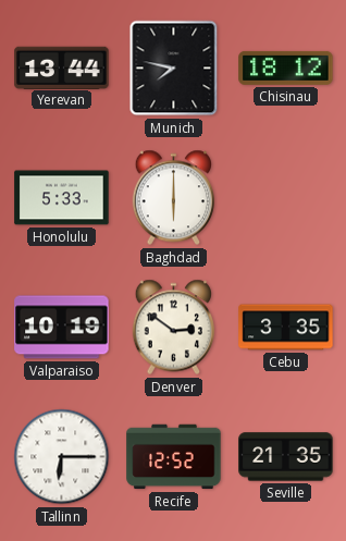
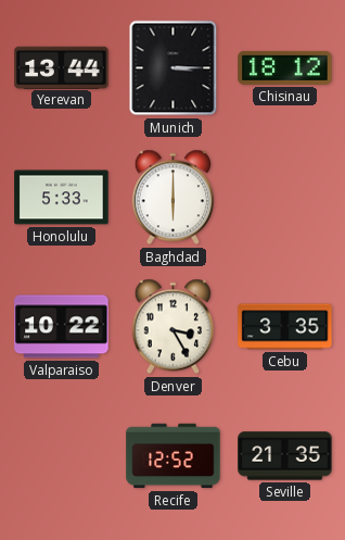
Munich: 7:47 -> 3:15 (174, 68)
Valparaiso: 10:19 -> 10:22 (62, 327)
Denver: 2:51 -> 3:25 (173, 327)
Tallinn: 6:15 -> none (62, 457)
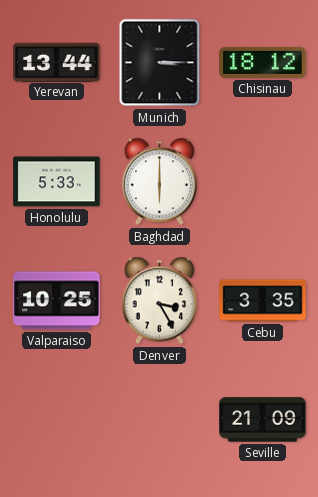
Valparaiso: 10:22 -> 10:25 (57, 301)
Recife: 12:52 -> none (174, 456)
Seville: 21:35 -> 21:09 (263, 420)
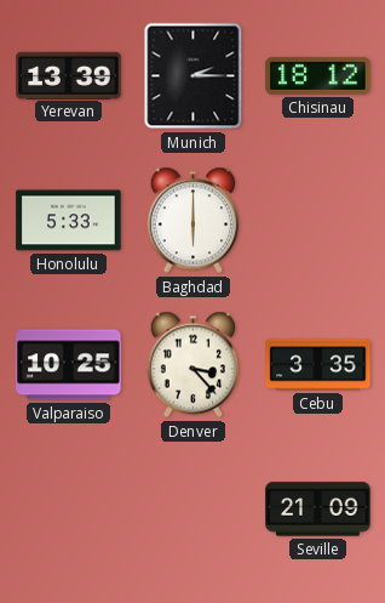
Yerevan: 13:44 -> 13:39 (69, 75)
Munich: 3:15 -> 2:15 (194, 76)
Denver: 3:25 -> 3:23 (192, 365)
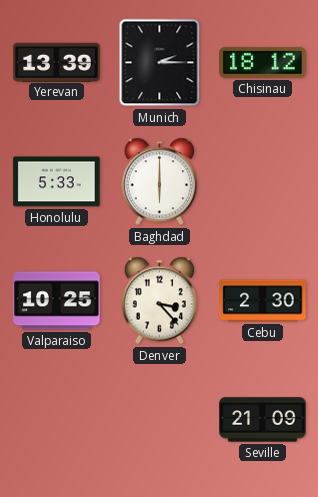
Cebu: 3:35 -> 2:30 (263, 301)
